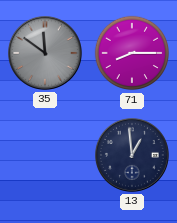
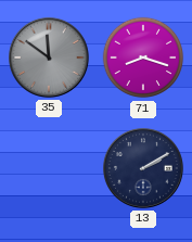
71: 8:15 -> 8:18 (143, 58)
13: 12:59 -> 2:10 (144, 169)
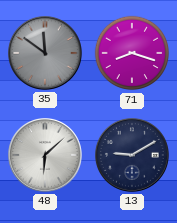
48: none -> 6:08 (46, 156)
13: 2:10 -> 9:10 (133, 156)
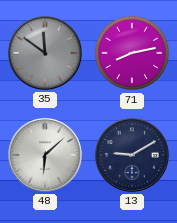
71: 8:18 -> 8:13 (132, 53)
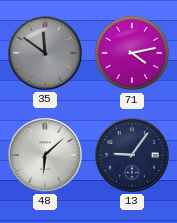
71: 8:13 -> 4:13 (132, 53)
13: 9:10 -> 9:06 (133, 156)
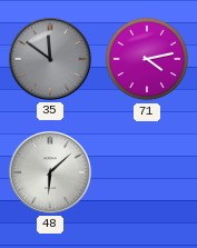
13: 9:06 -> none (133, 156)
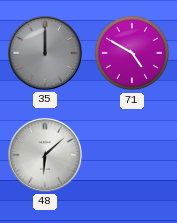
35: 11:51 -> 12:00 (46, 54)
71: 4:13 -> 4:50 (132, 53)
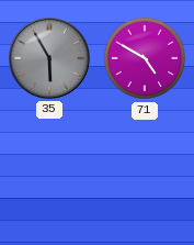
35: 12:00 -> 5:55 (50, 59)
48: 6:08 -> none (46, 156)
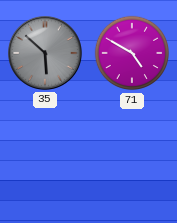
35: 5:55 -> 5:52 (46, 54)
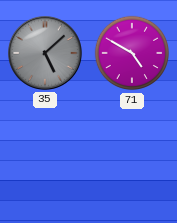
35: 5:52 -> 5:08 (46, 54)
